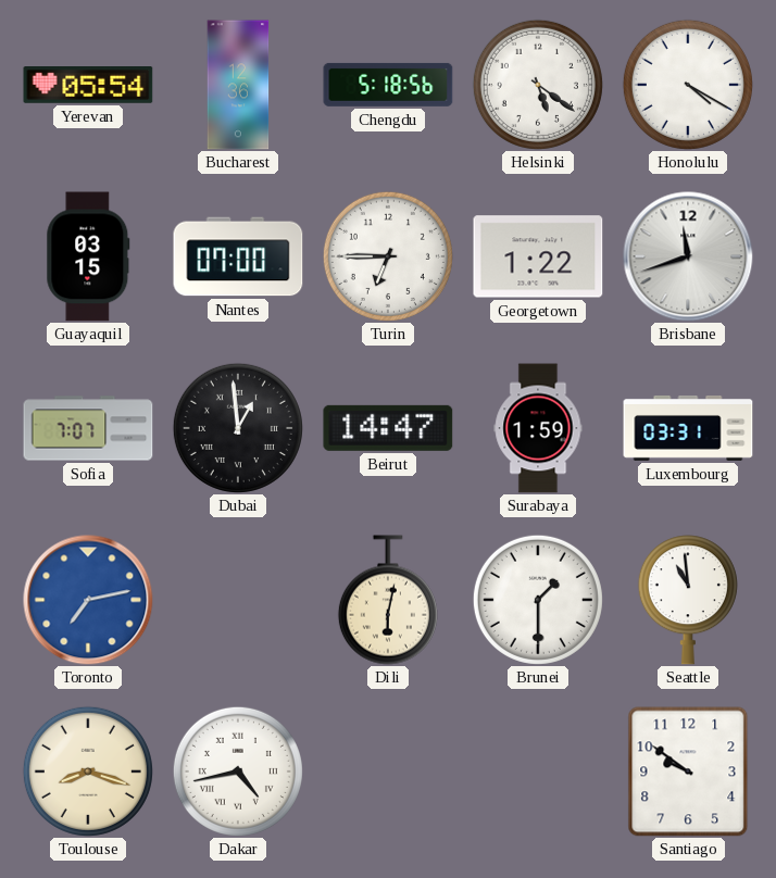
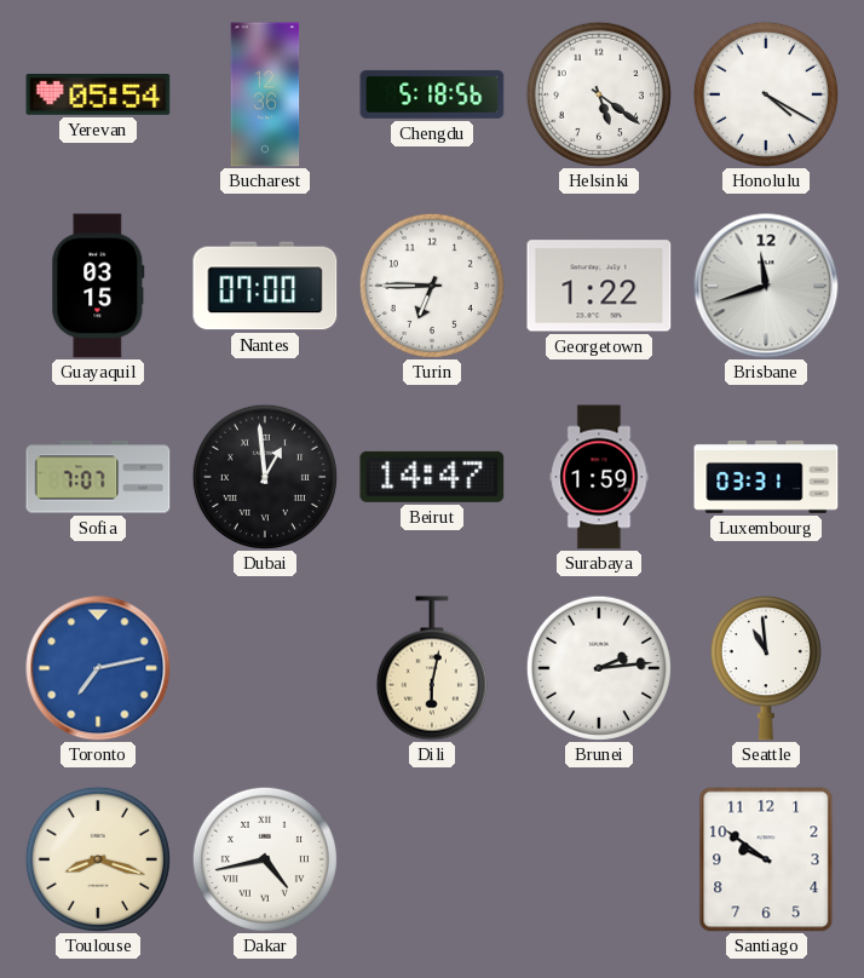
Brunei: 1:30 -> 2:14 (599, 668)
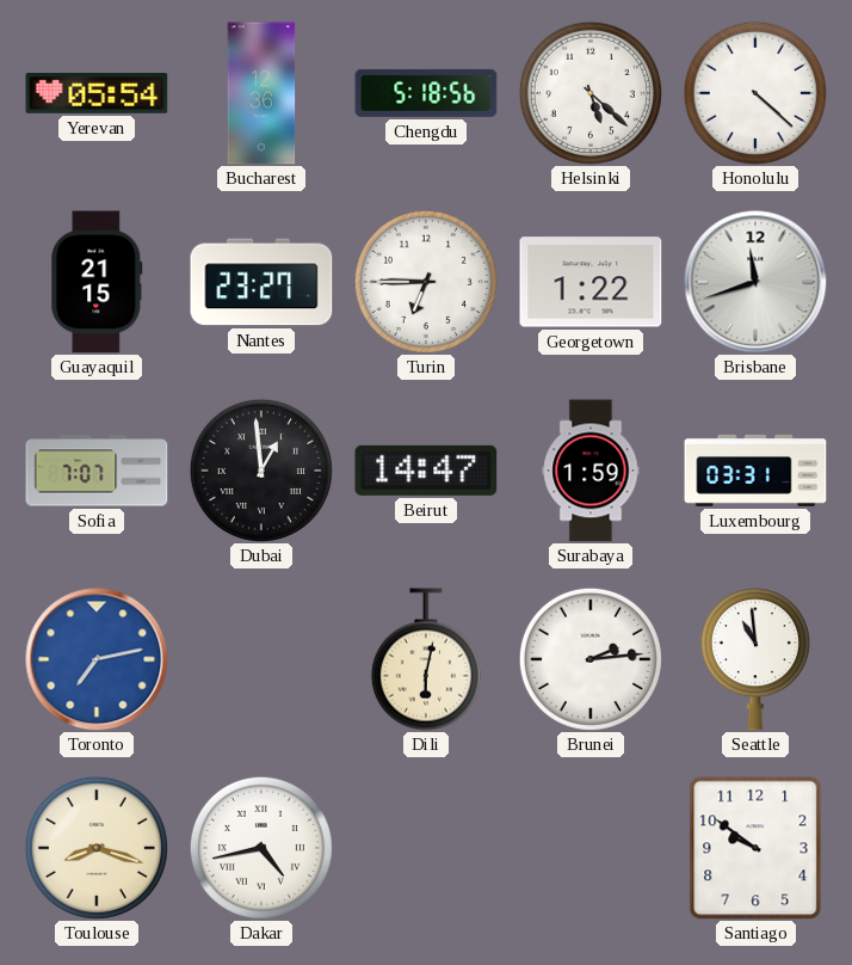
Helsinki: 5:21 -> 5:22 (591, 93)
Honolulu: 4:20 -> 4:22 (755, 93)
Guayaquil: 03:15 -> 21:15 (97, 282)
Nantes: 07:00 -> 23:27 (261, 282)
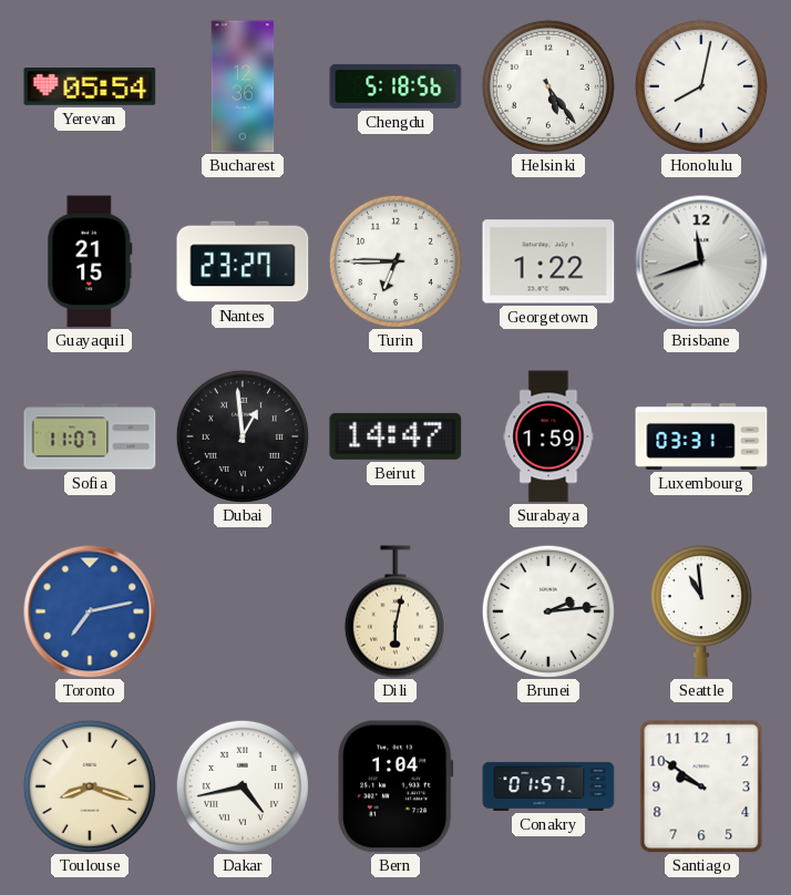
Helsinki: 5:22 -> 5:24 (548, 86)
Honolulu: 4:22 -> 8:02 (701, 86)
Sofia: 7:07 -> 11:07 (90, 436)
Bern: none -> 1:04 (395, 786)
Conakry: none -> 01:57 (548, 786)
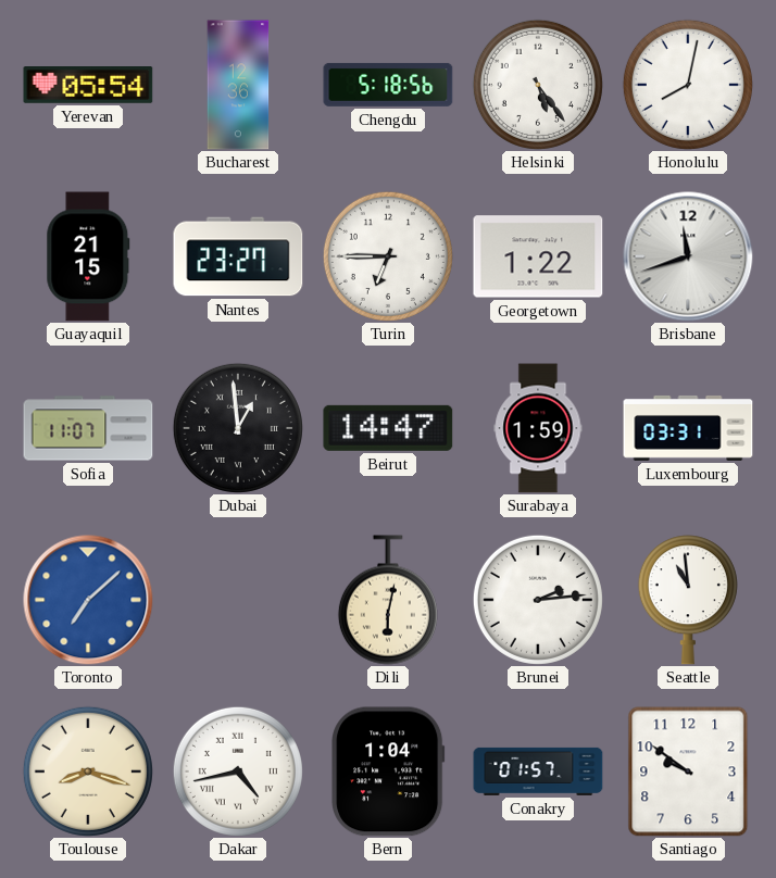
Toronto: 7:13 -> 7:08 (88, 600)
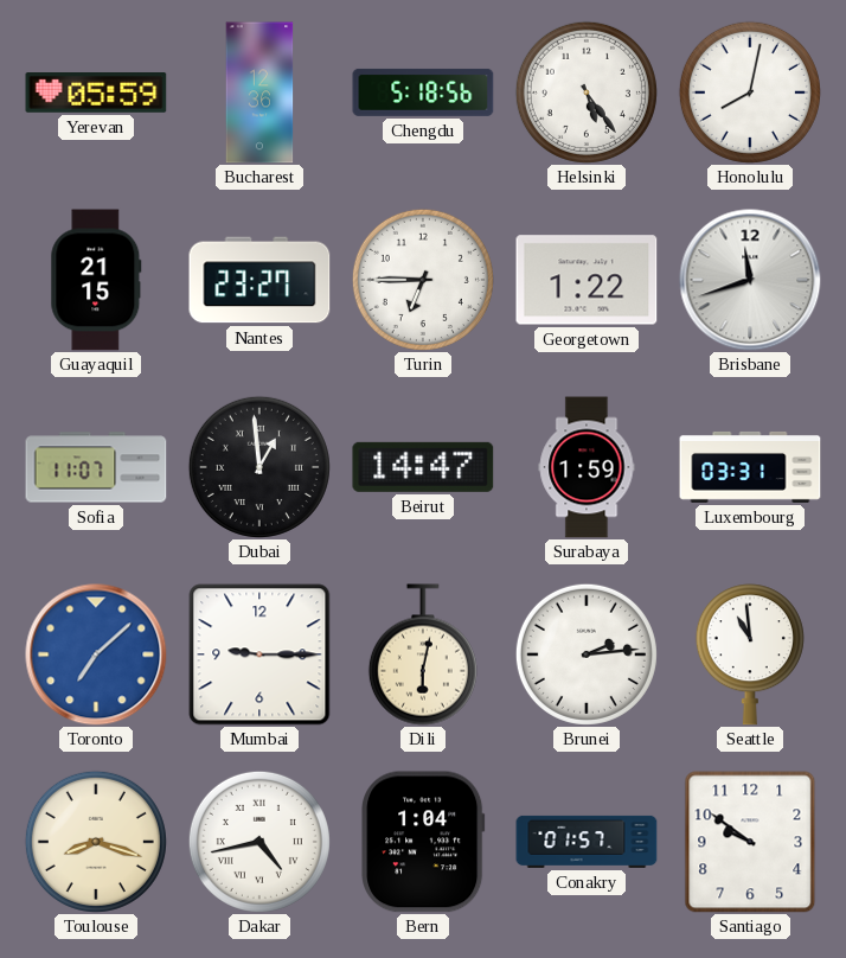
Yerevan: 05:54 -> 05:59 (96, 94)
Mumbai: none -> 9:15 (259, 654)
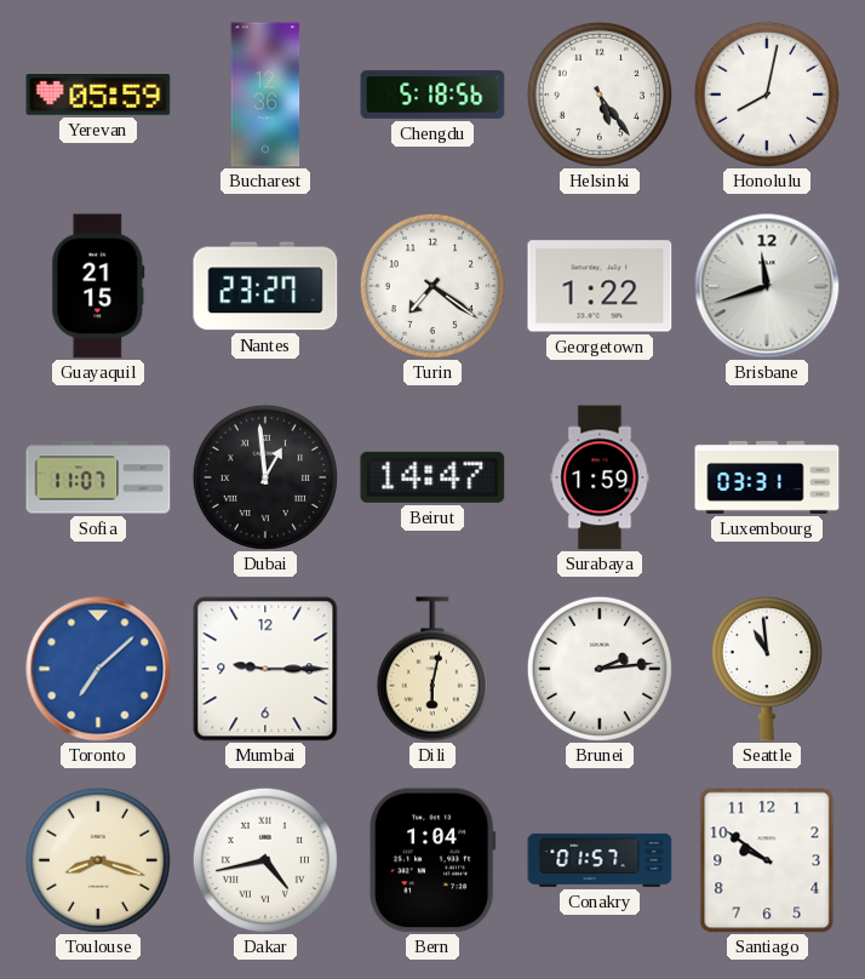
Turin: 6:45 -> 7:21 (432, 286)
